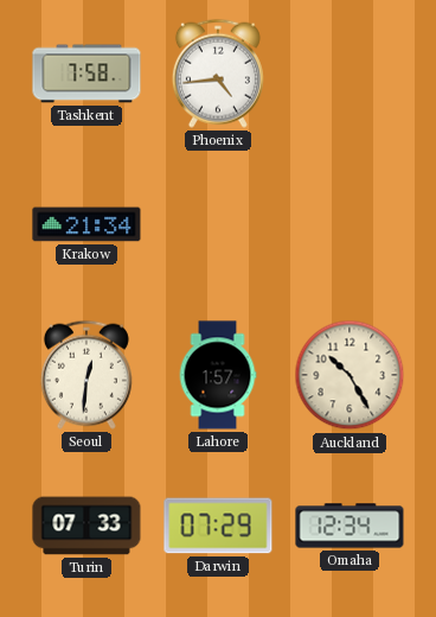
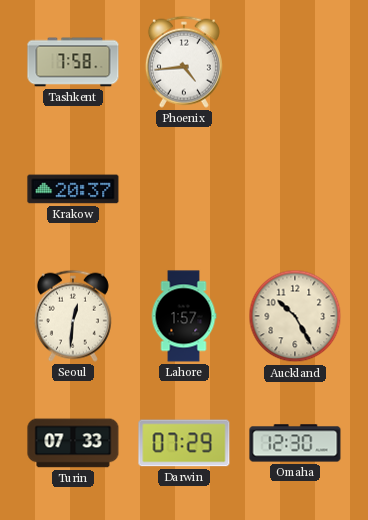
Krakow: 21:34 -> 20:37 (73, 189)
Omaha: 12:34 -> 12:30 (295, 443)
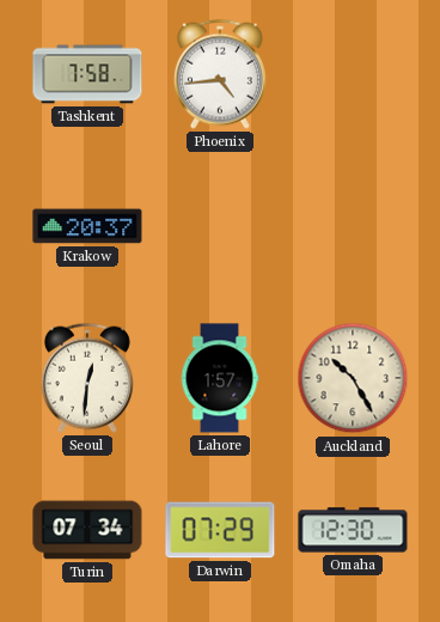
Turin: 07:33 -> 07:34 (87, 530)
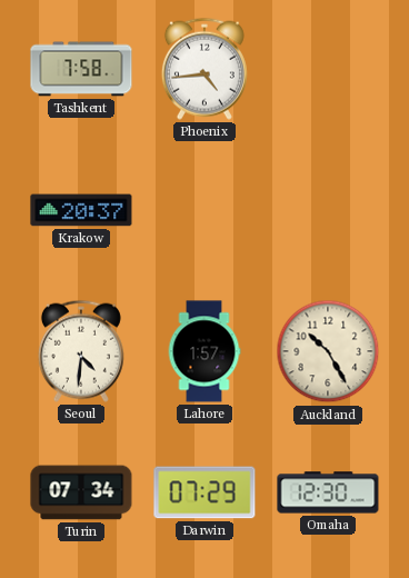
Seoul: 12:31 -> 4:31 (81, 351)
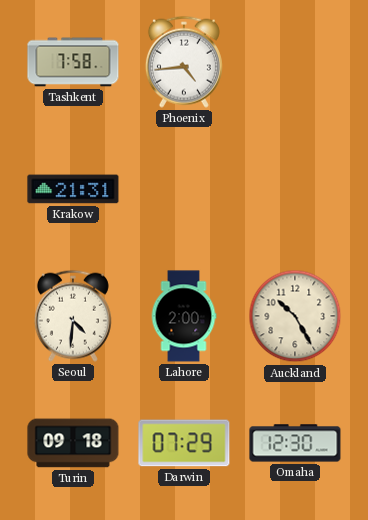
Krakow: 20:37 -> 21:31 (73, 189)
Lahore: 1:57 -> 2:00 (184, 316)
Turin: 07:34 -> 09:18 (73, 443)
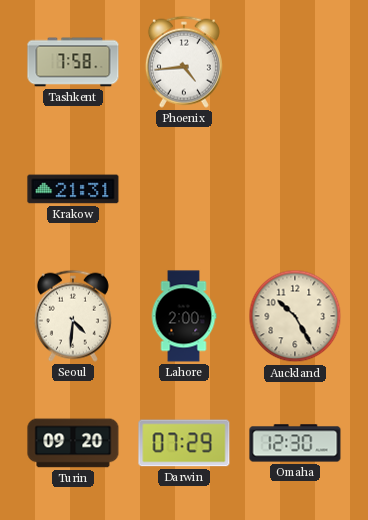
Turin: 09:18 -> 09:20 (73, 443)
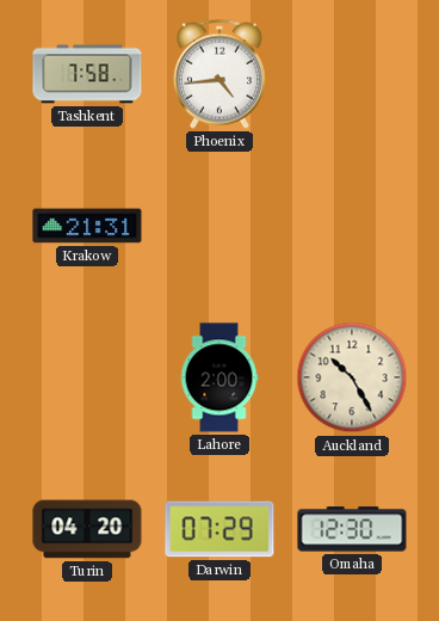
Seoul: 4:31 -> none (73, 316)
Turin: 09:20 -> 04:20 (87, 529)
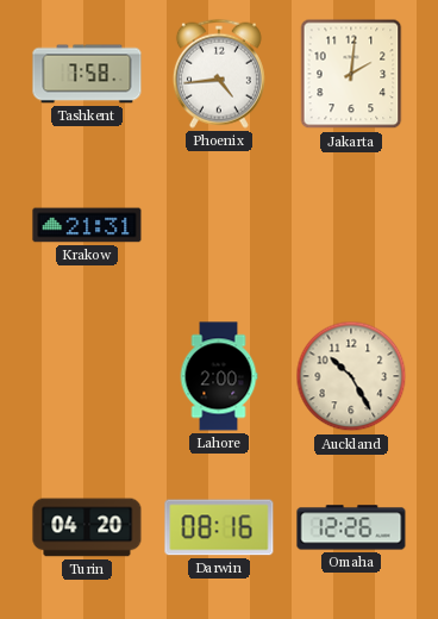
Jakarta: none -> 2:01 (351, 74)
Darwin: 07:29 -> 08:16 (219, 527)
Omaha: 12:30 -> 12:26 (351, 527)
